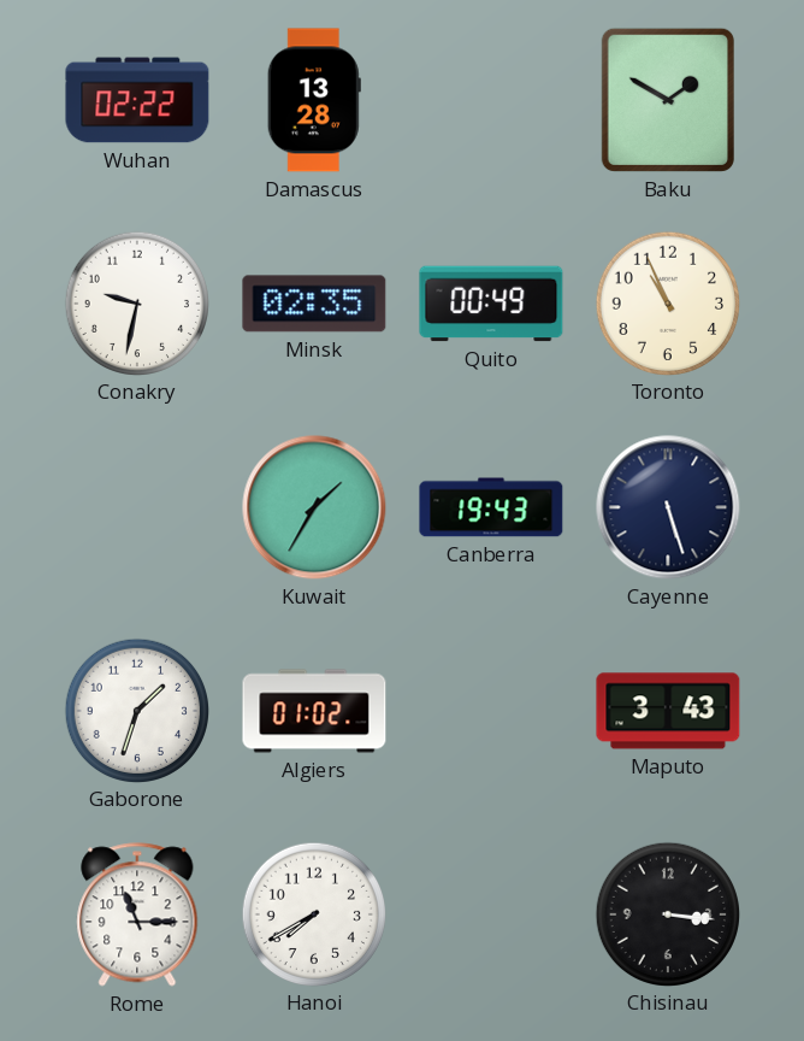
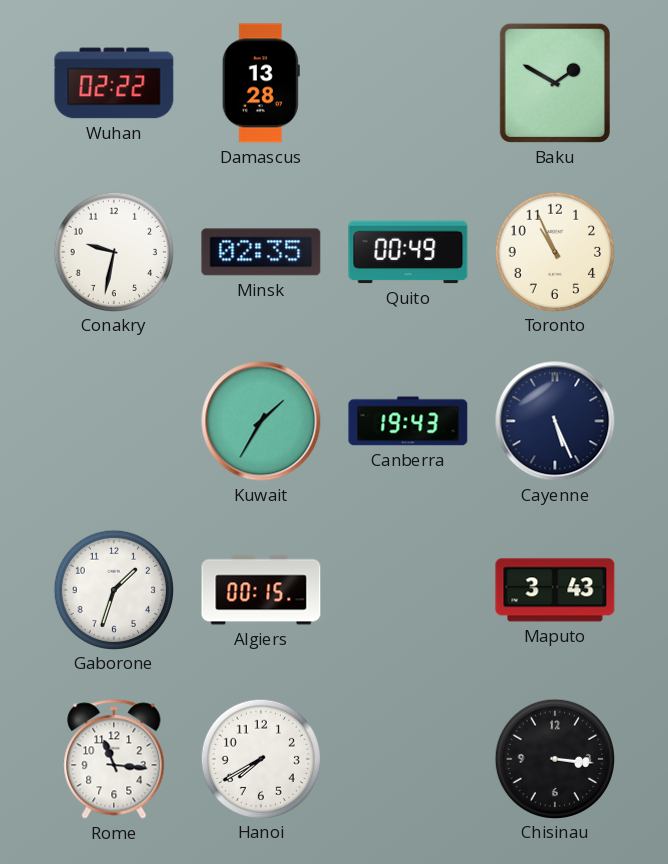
Cayenne: 5:27 -> 5:26 (555, 421)
Algiers: 01:02 -> 00:15 (261, 590)
Rome: 11:15 -> 11:16 (114, 759)
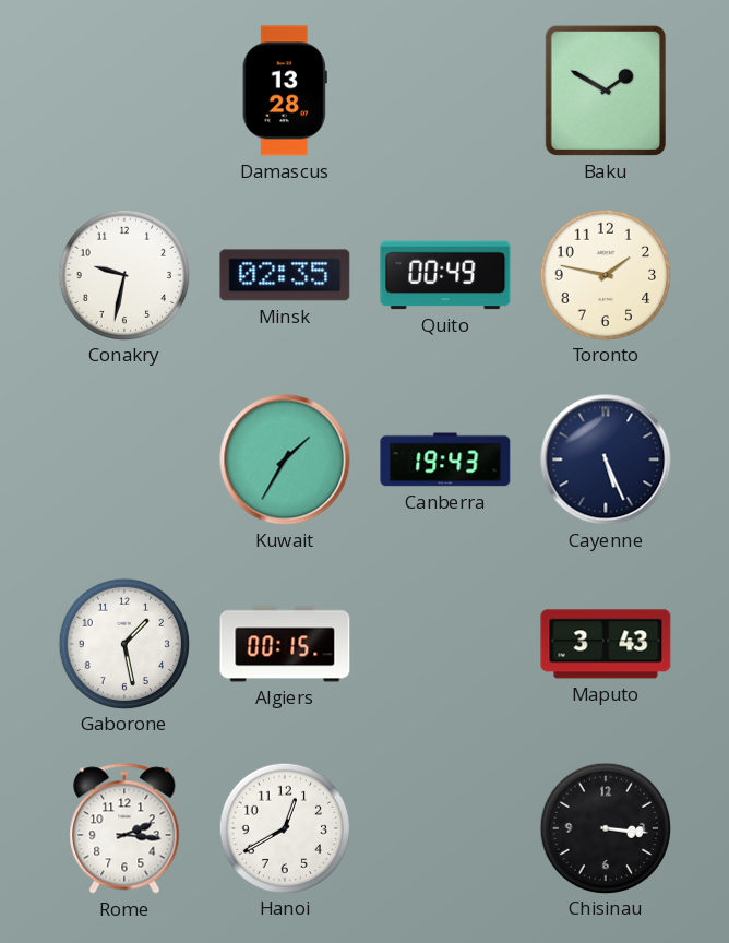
Wuhan: 02:22 -> none (114, 83)
Toronto: 10:56 -> 1:47 (605, 274)
Gaborone: 1:33 -> 1:28 (123, 643)
Rome: 11:16 -> 2:16 (124, 828)
Hanoi: 7:40 -> 12:40 (284, 827)
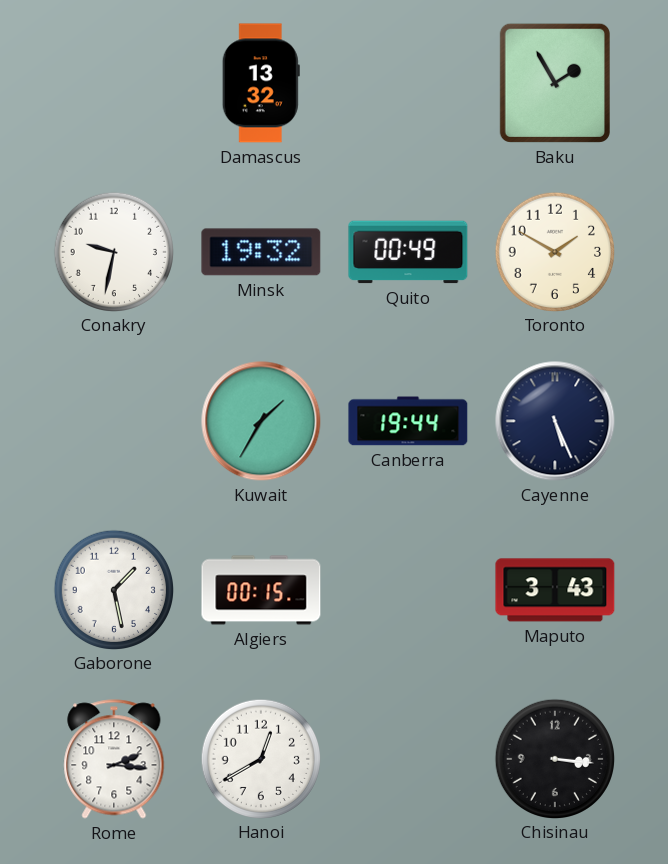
Damascus: 13:28 -> 13:32 (261, 83)
Baku: 1:50 -> 1:55 (555, 83)
Minsk: 02:35 -> 19:32 (261, 252)
Toronto: 1:47 -> 1:50 (554, 251)
Canberra: 19:43 -> 19:44 (408, 421)
